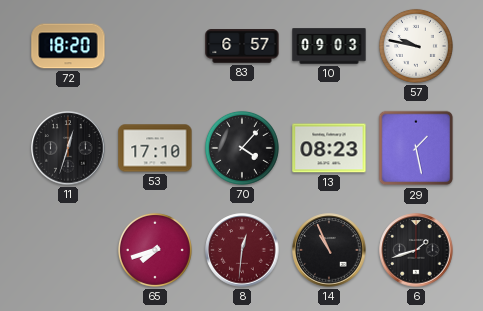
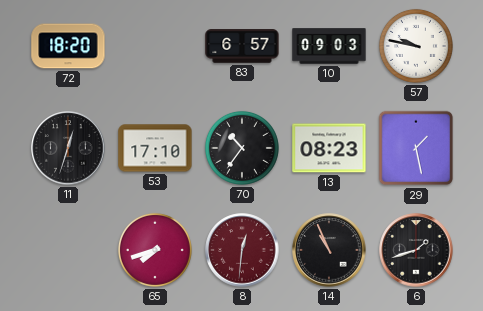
70: 4:07 -> 10:36 (242, 148)
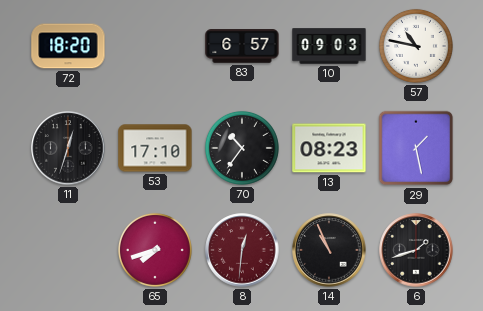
57: 9:47 -> 10:47 (416, 46)
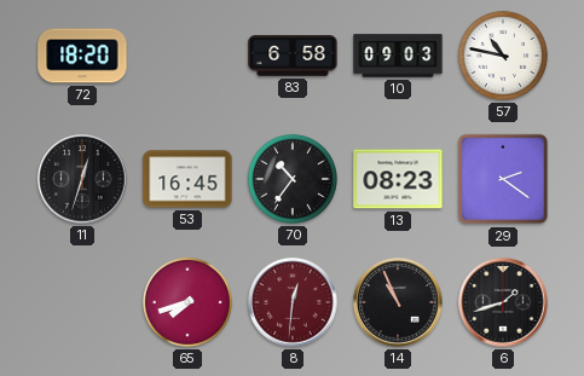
83: 6:57 -> 6:58 (293, 56)
53: 17:10 -> 16:45 (187, 179)
29: 1:28 -> 2:21 (503, 179)
